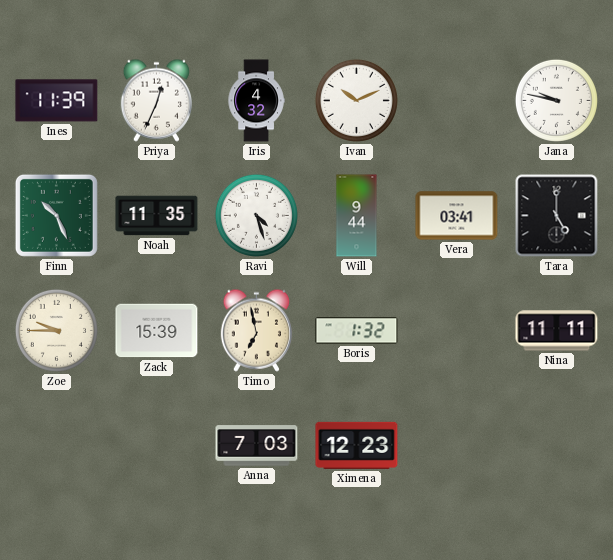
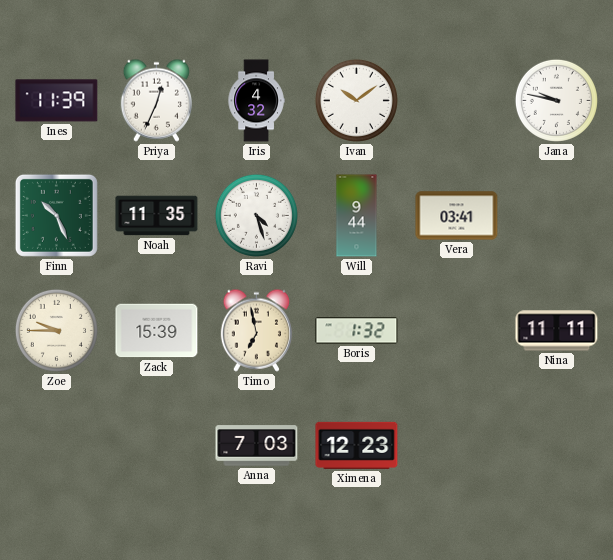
Ivan: 10:11 -> 10:09 (356, 100)
Tara: 5:00 -> none (557, 216)
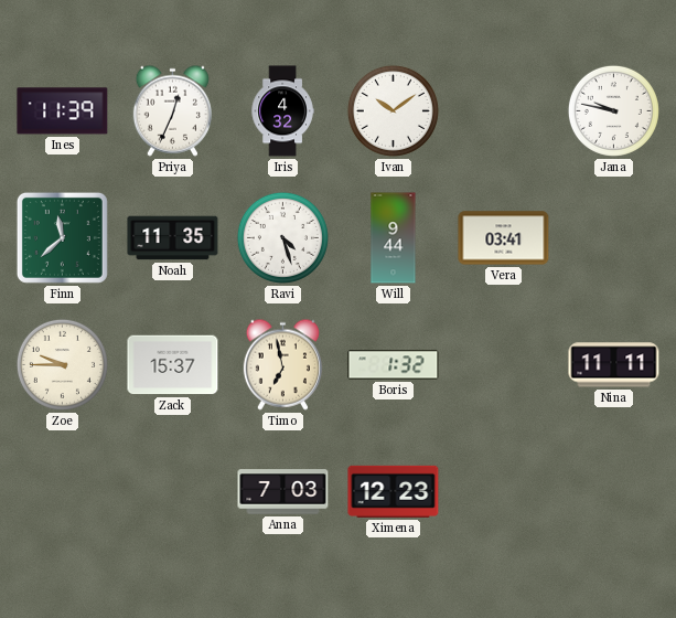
Finn: 10:26 -> 11:38 (62, 237)
Zack: 15:39 -> 15:37 (173, 365)
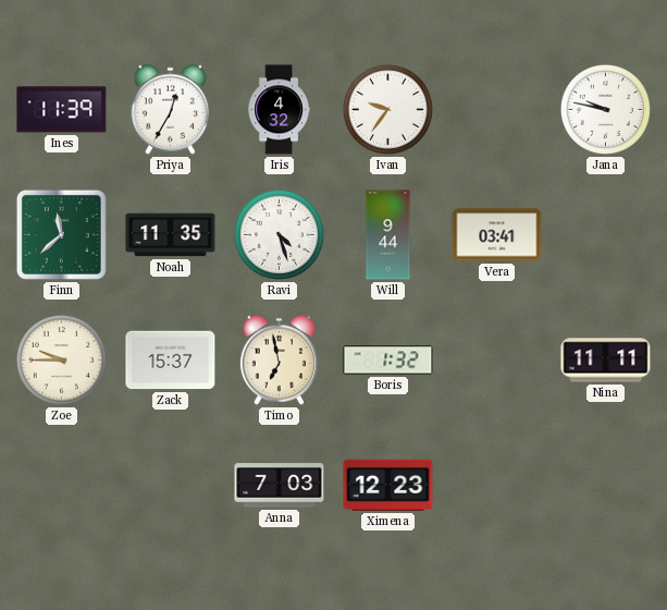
Priya: 12:34 -> 12:35 (170, 109)
Ivan: 10:09 -> 9:36 (387, 109)
